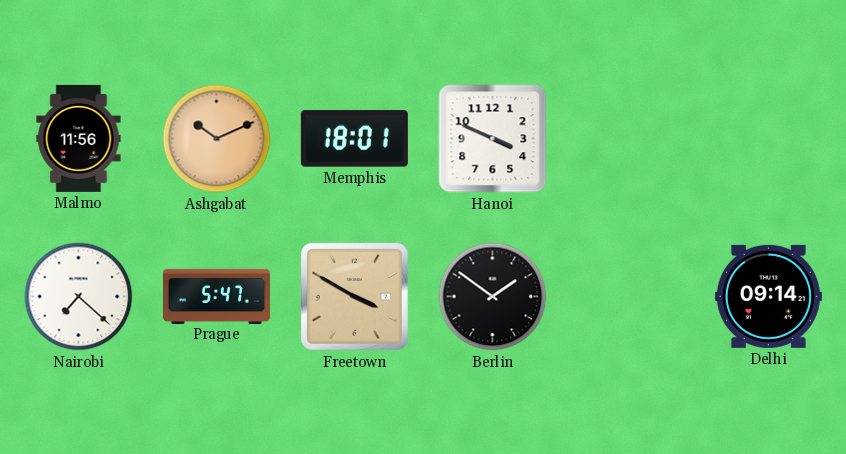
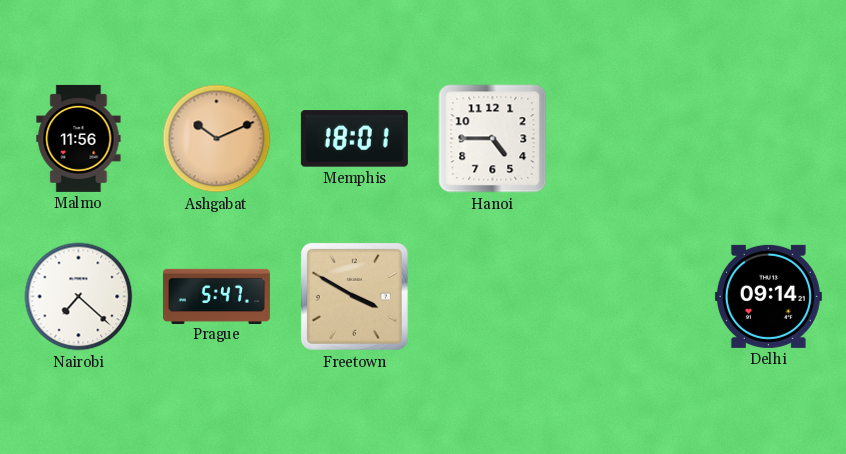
Hanoi: 3:49 -> 4:45 (493, 139)
Berlin: 1:51 -> none (493, 297)
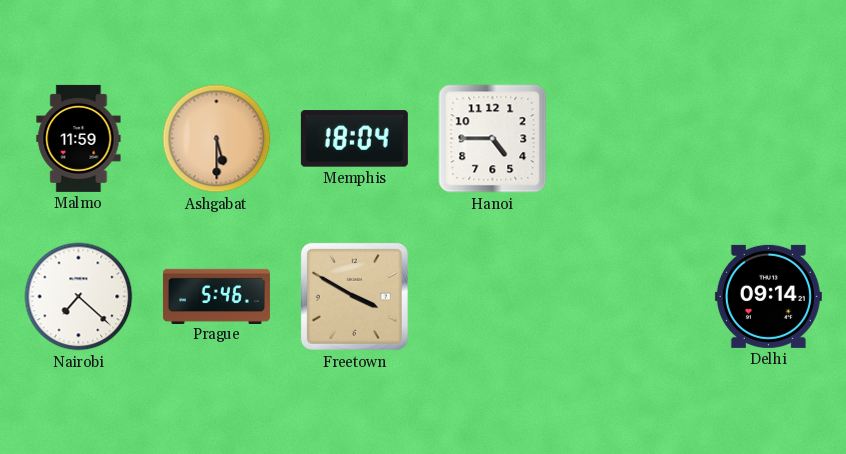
Malmo: 11:56 -> 11:59 (79, 138)
Ashgabat: 10:11 -> 5:30 (217, 139)
Memphis: 18:01 -> 18:04 (354, 139)
Prague: 5:47 -> 5:46 (216, 296)
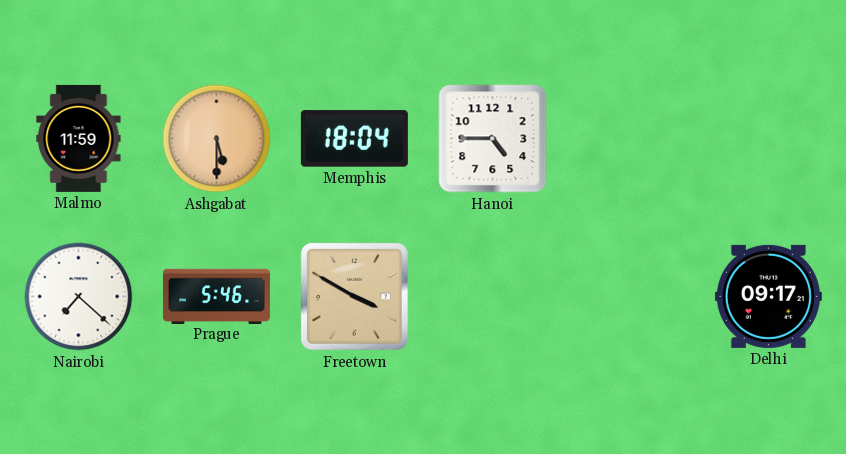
Delhi: 09:14 -> 09:17 (768, 296)
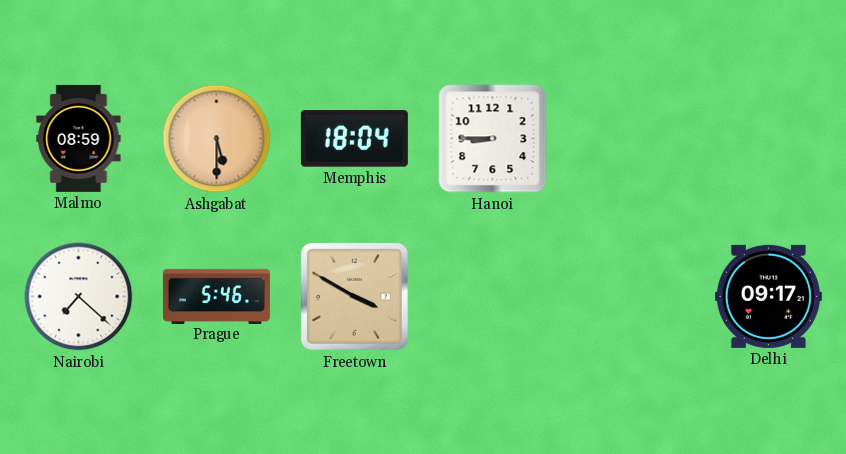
Malmo: 11:59 -> 08:59 (79, 138)
Hanoi: 4:45 -> 8:45 (493, 139)
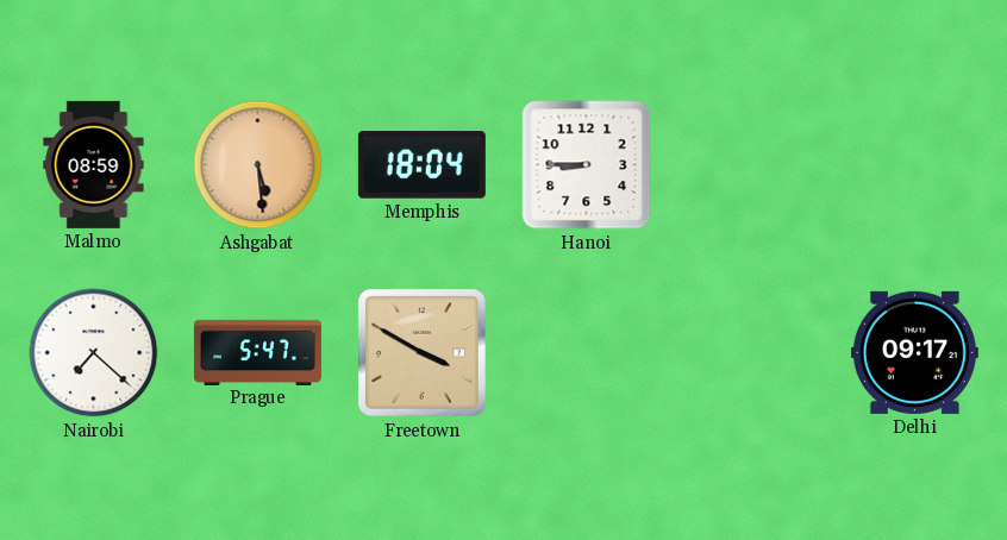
Ashgabat: 5:30 -> 5:29 (258, 165)
Prague: 5:46 -> 5:47 (257, 352)
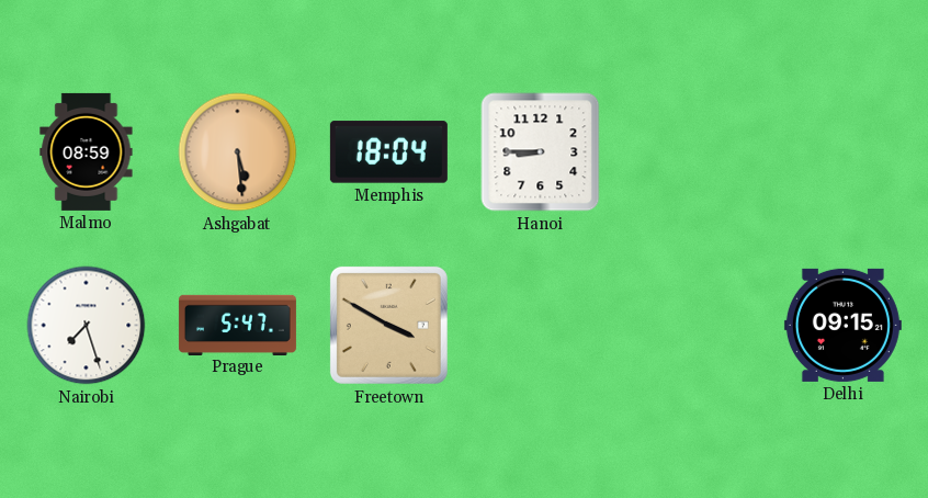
Nairobi: 7:22 -> 7:27 (87, 326)
Delhi: 09:17 -> 09:15 (842, 325)
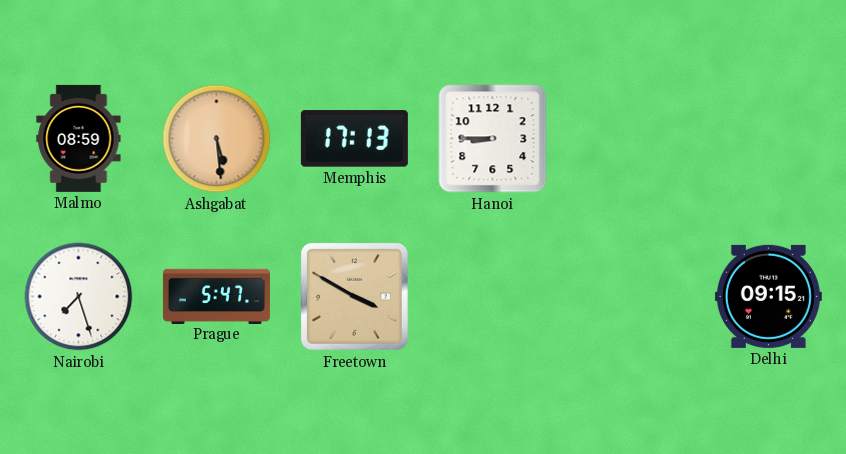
Memphis: 18:04 -> 17:13 (354, 139)
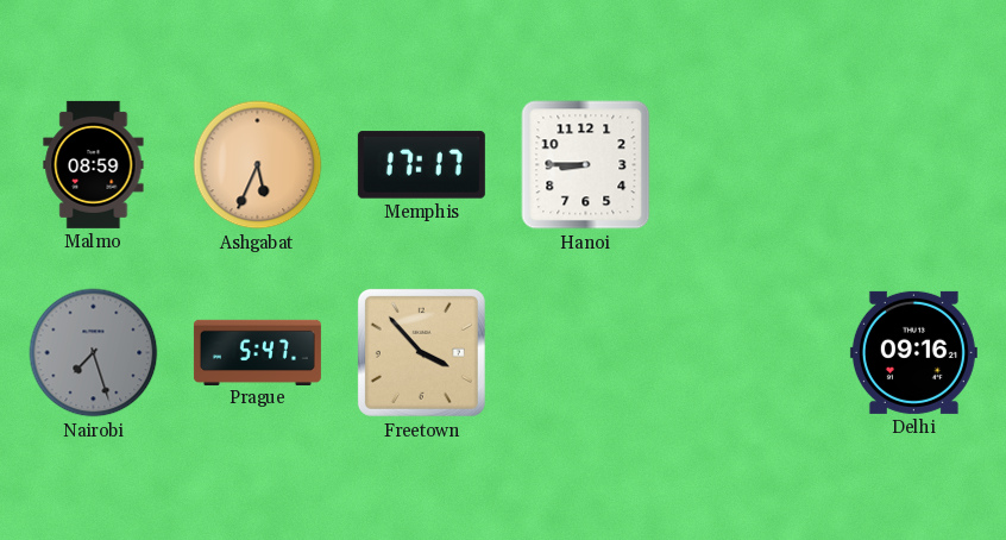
Ashgabat: 5:29 -> 5:34 (258, 165)
Memphis: 17:13 -> 17:17 (421, 165)
Nairobi dial: white -> grey (94, 353)
Freetown: 3:50 -> 3:53 (421, 352)
Delhi: 09:15 -> 09:16 (913, 352)
